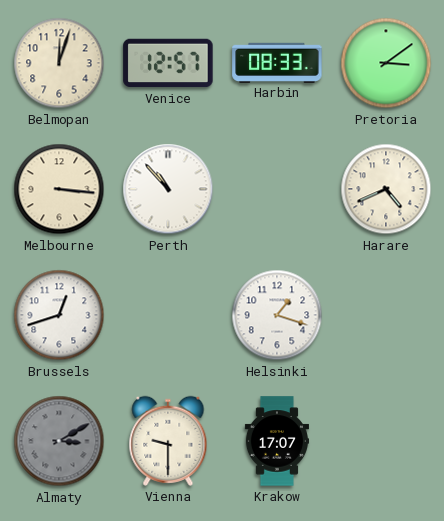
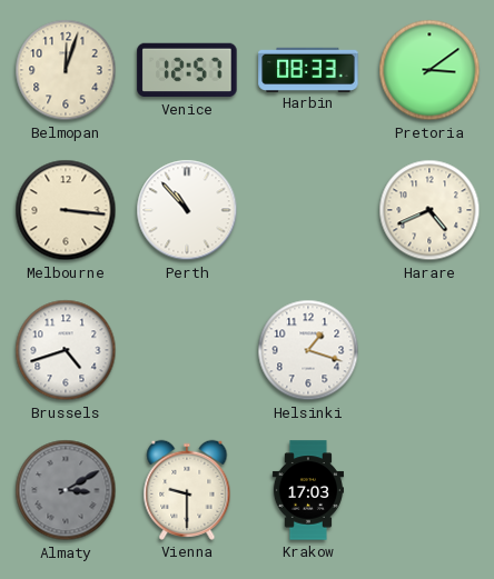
Brussels: 12:42 -> 4:42 (66, 350)
Krakow: 17:07 -> 17:03 (307, 490)
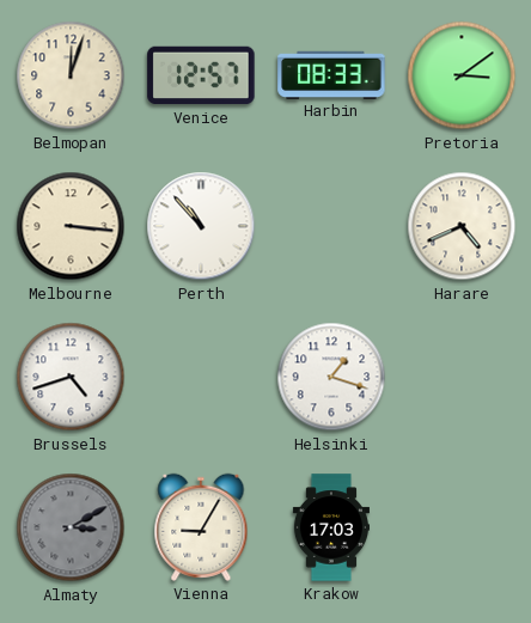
Vienna: 9:30 -> 9:05 (201, 527)
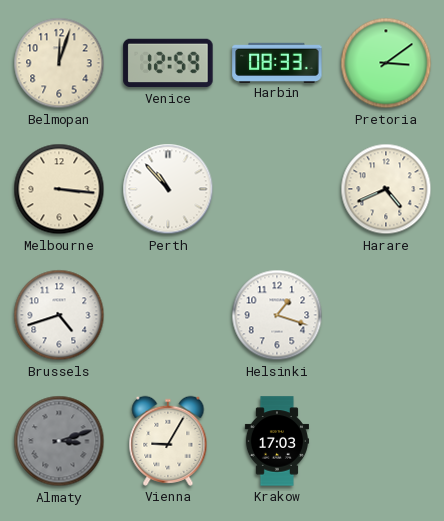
Venice: 12:57 -> 12:59 (168, 63)
Almaty: 3:10 -> 3:12 (59, 441)
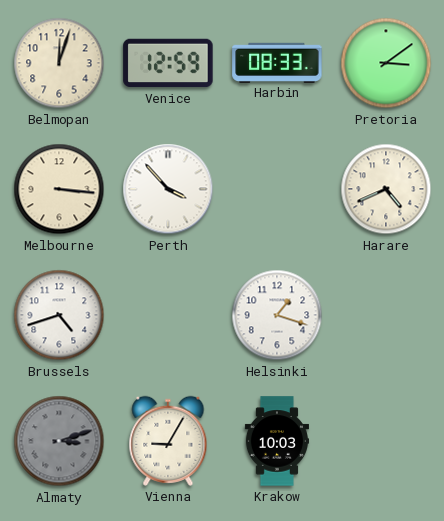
Perth: 10:53 -> 3:53 (168, 189)
Krakow: 17:03 -> 10:03 (276, 441)
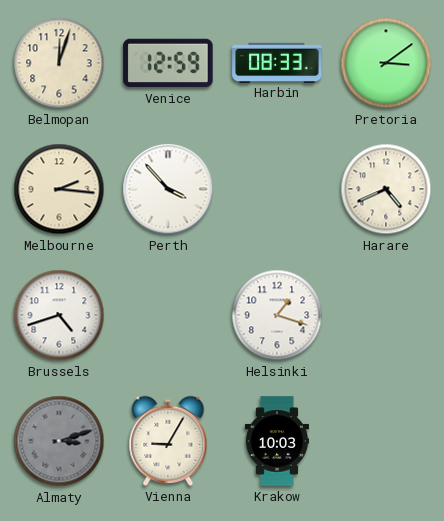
Melbourne: 3:16 -> 2:16 (59, 189)
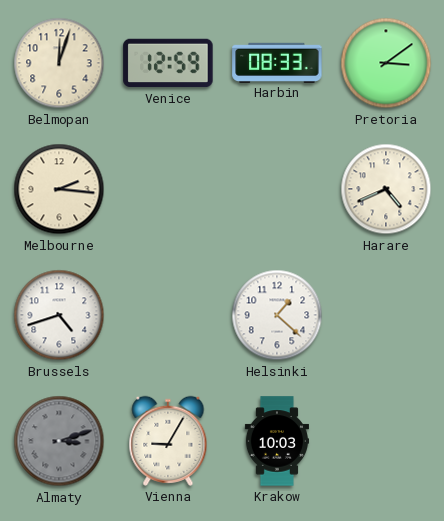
Perth: 3:53 -> none (168, 189)
Helsinki: 1:18 -> 1:22 (277, 315)
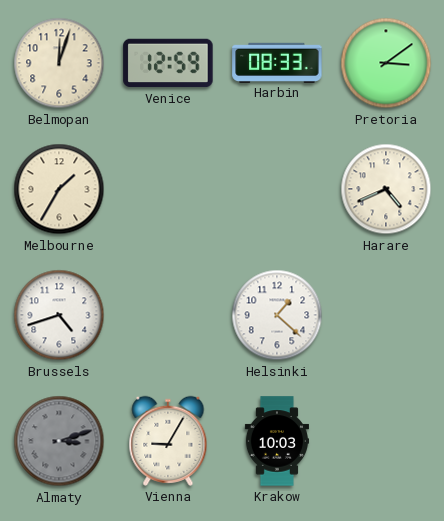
Melbourne: 2:16 -> 1:35 (59, 189)
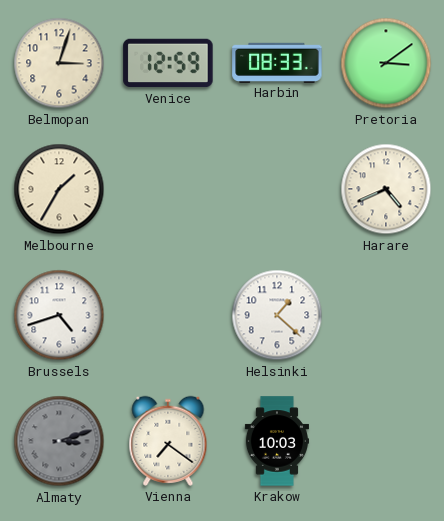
Belmopan: 12:03 -> 3:03 (59, 63)
Vienna: 9:05 -> 7:21 (168, 441)
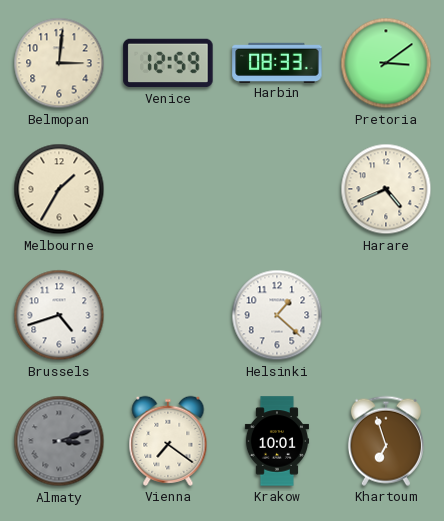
Belmopan: 3:03 -> 3:01 (59, 63)
Krakow: 10:03 -> 10:01 (276, 441)
Khartoum: none -> 6:57 (386, 441)
